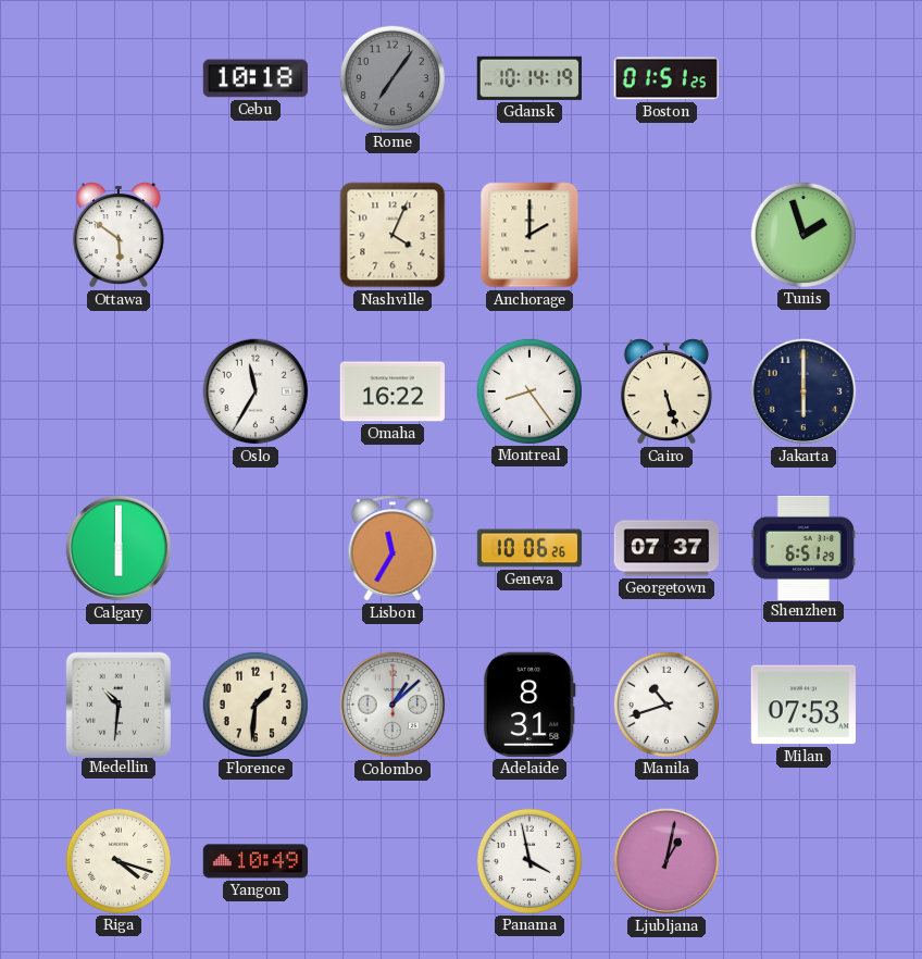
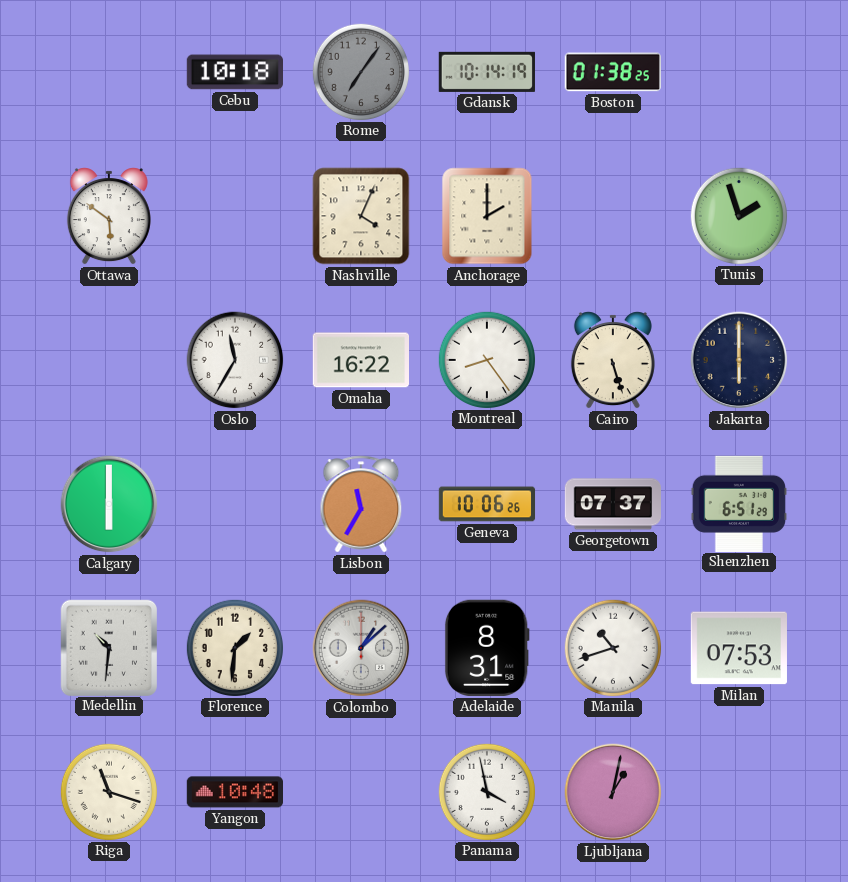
Boston: 01:51 -> 01:38 (613, 72)
Riga: 4:18 -> 11:18 (108, 791)
Yangon: 10:49 -> 10:48 (234, 792)
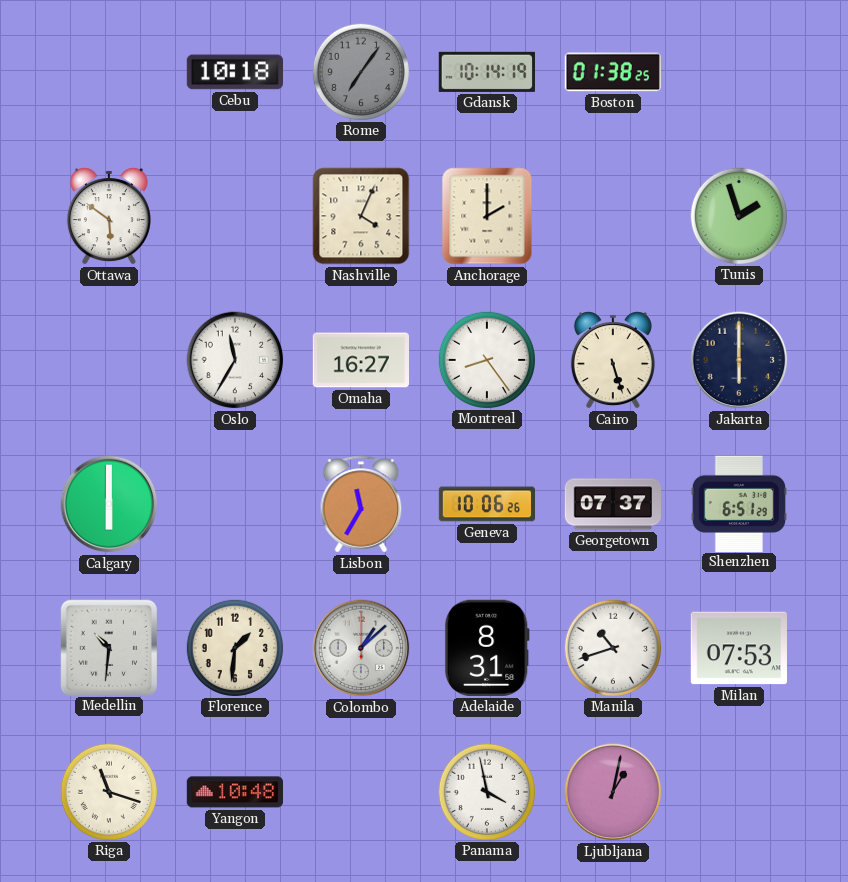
Omaha: 16:22 -> 16:27 (360, 360)
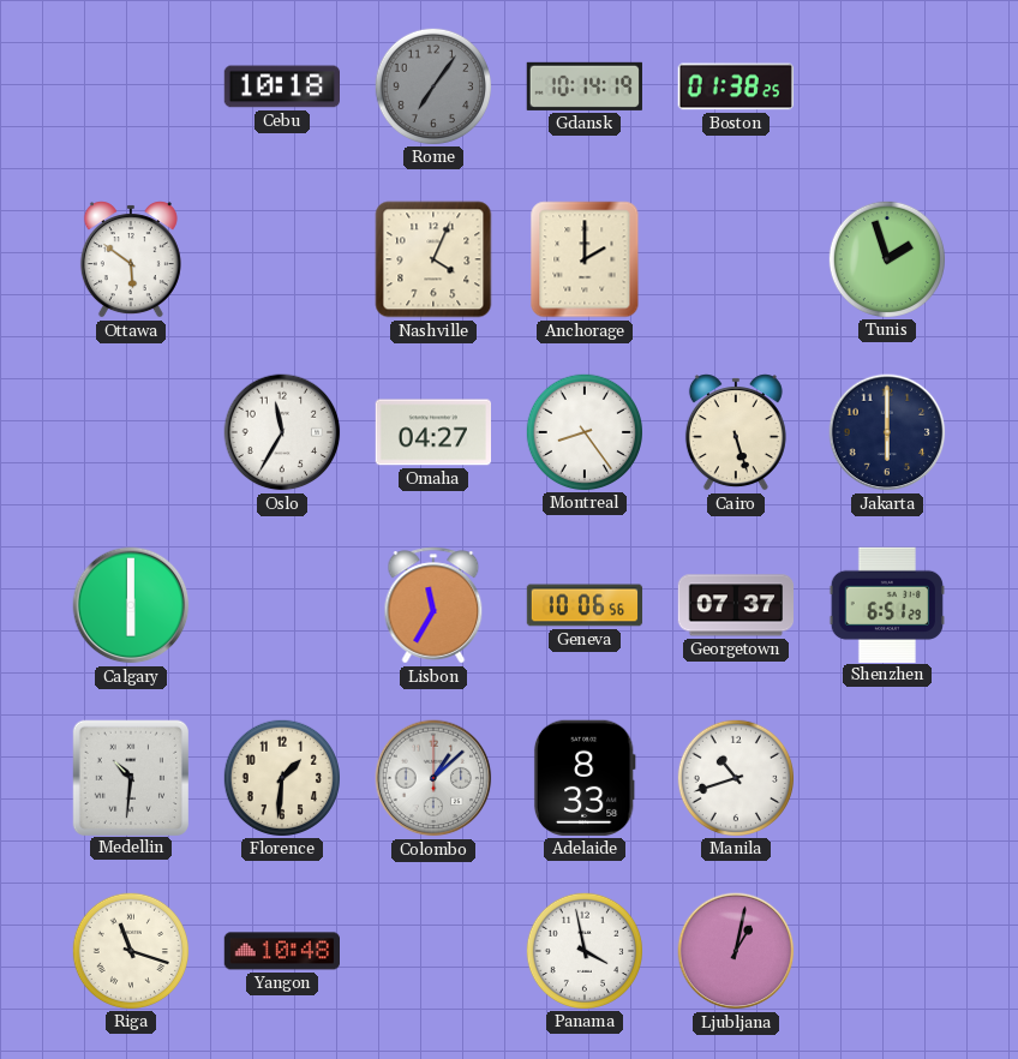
Omaha: 16:27 -> 04:27 (432, 432)
Geneva: 10:06:26 -> 10:06:56 (585, 605)
Adelaide: 8:31 -> 8:33 (585, 778)
Milan: 07:53 -> none (739, 648)
